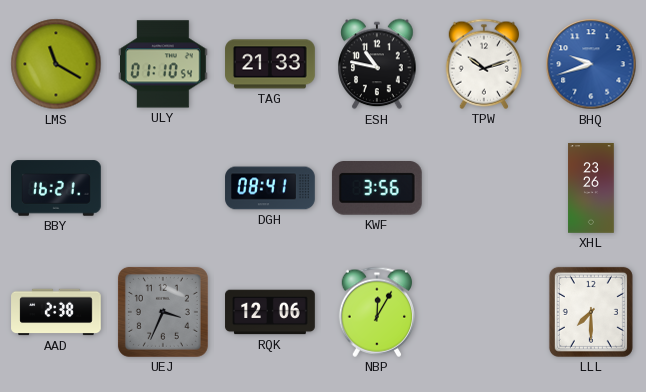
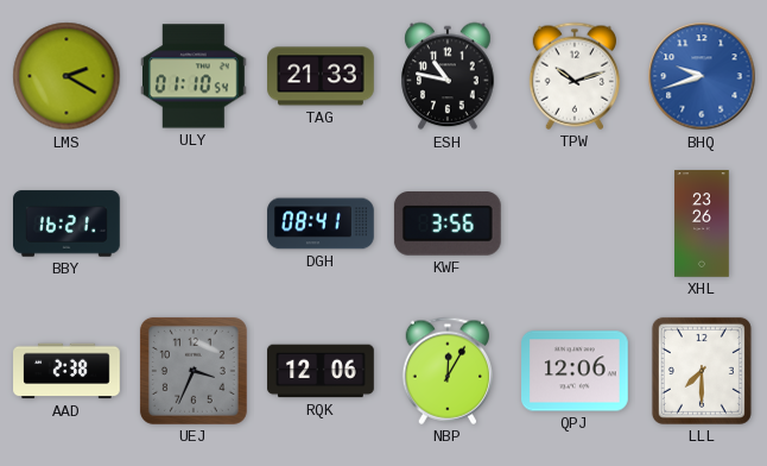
LMS: 11:20 -> 2:20 (66, 76)
QPJ: none -> 12:06 (576, 371)
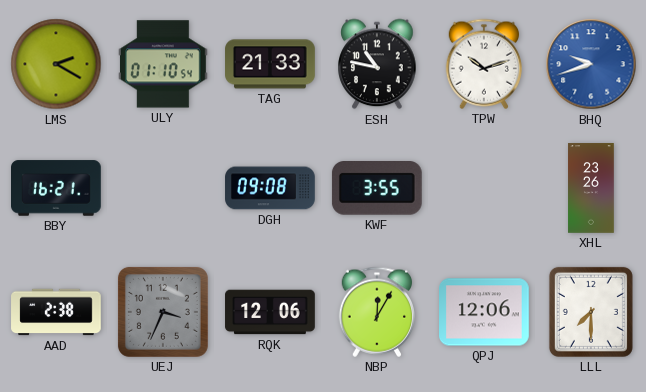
DGH: 08:41 -> 09:08 (270, 188)
KWF: 3:56 -> 3:55 (377, 189)
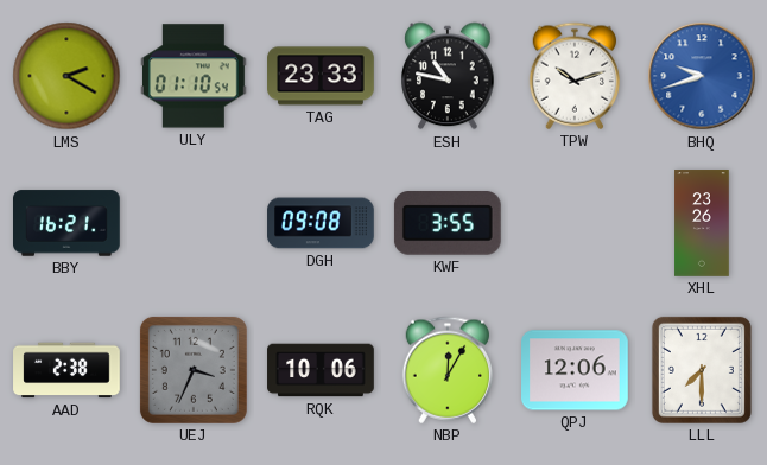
TAG: 21:33 -> 23:33 (321, 76)
RQK: 12:06 -> 10:06 (321, 370)
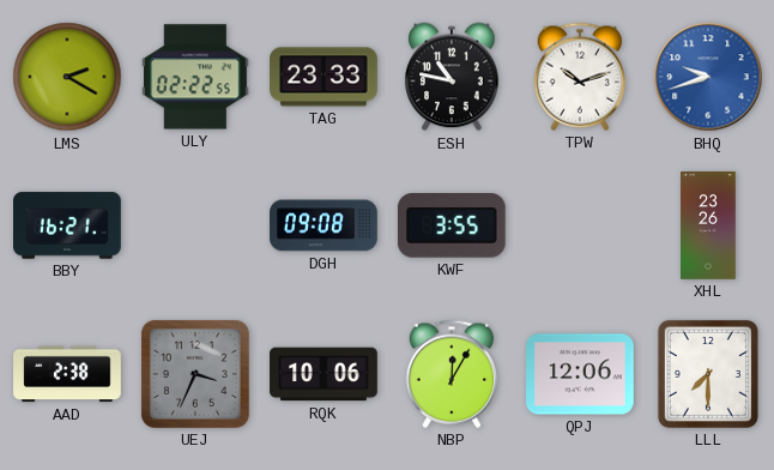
ULY: 01:10 -> 02:22 (196, 77)
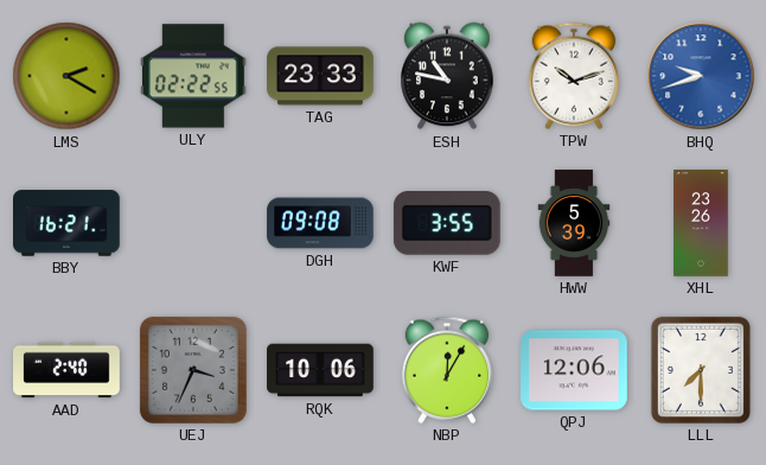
HWW: none -> 5:39 (574, 223)
AAD: 2:38 -> 2:40 (66, 370)
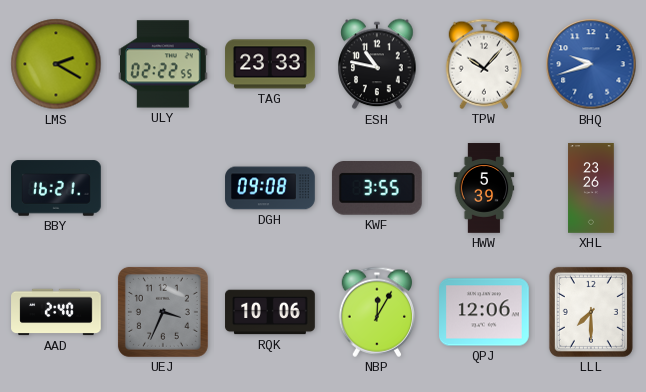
TPW: 10:12 -> 10:07 (483, 64)
